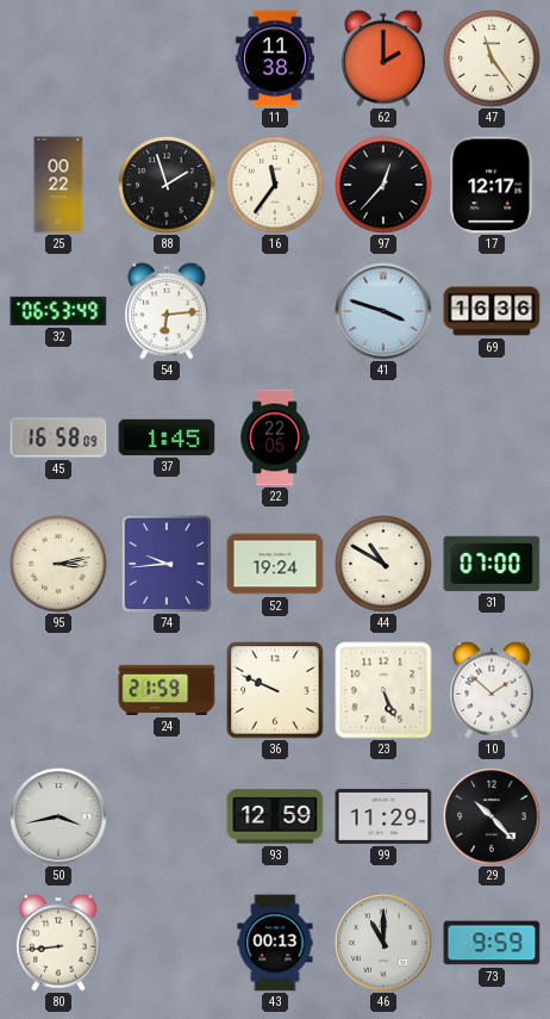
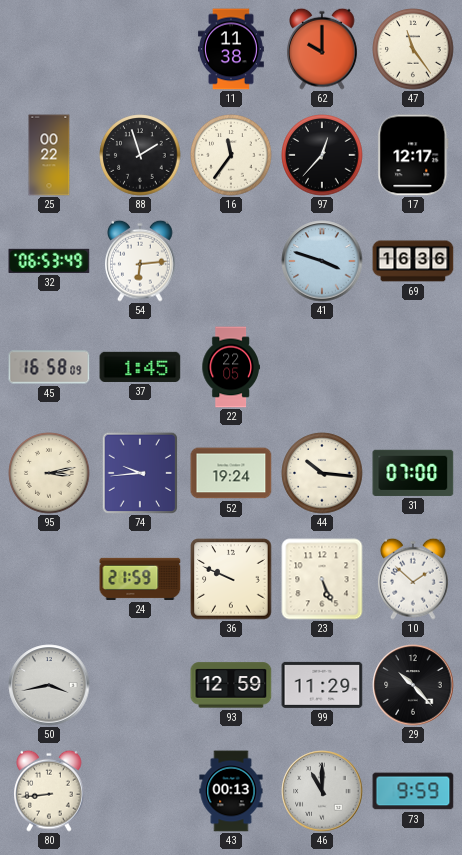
62: 2:00 -> 10:00 (322, 49)
44: 10:50 -> 10:16 (322, 473)
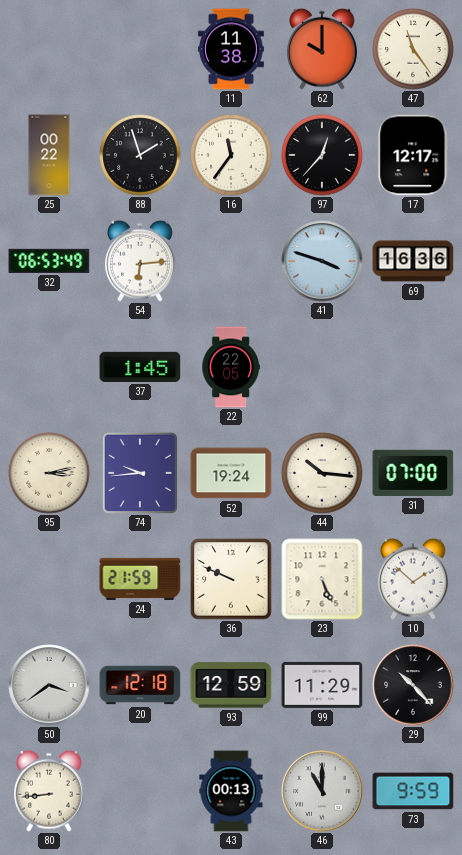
45: 16:58 -> none (49, 367)
50: 3:43 -> 3:39 (49, 685)
20: none -> 12:18 (140, 685)
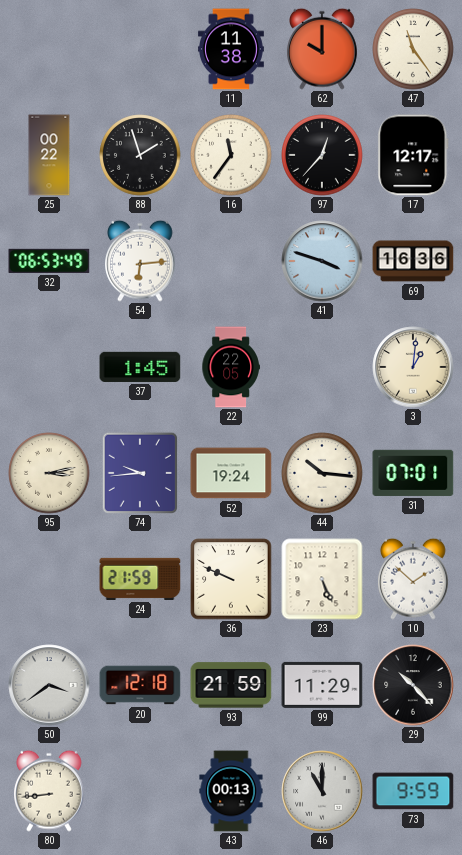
3: none -> 1:01 (413, 367)
31: 07:00 -> 07:01 (413, 473)
93: 12:59 -> 21:59 (231, 685)
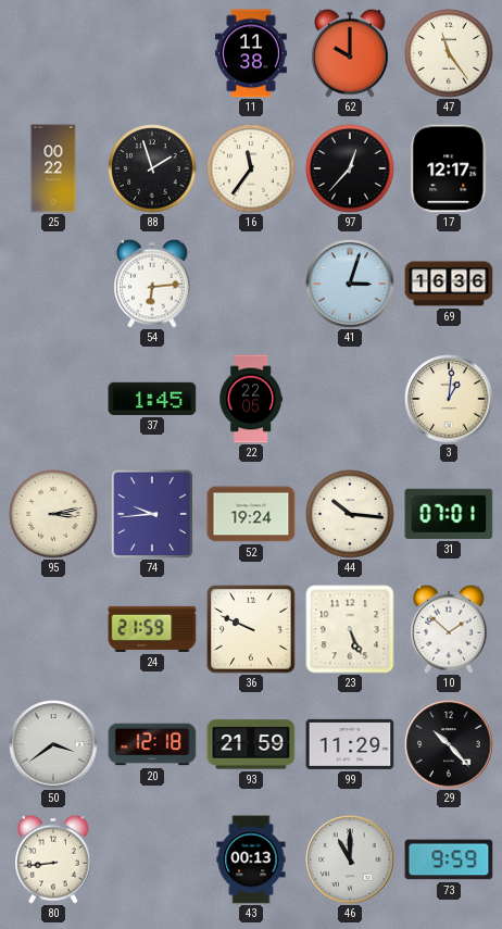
32: 06:53 -> none (49, 261)
41: 3:48 -> 3:03 (350, 284)
